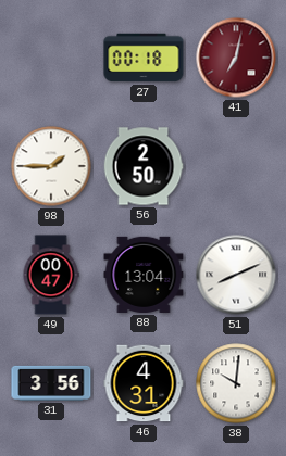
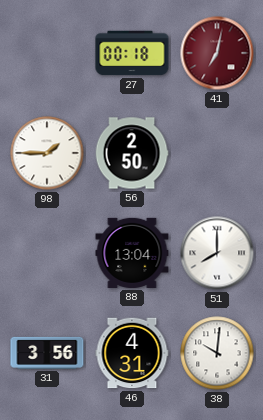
49: 00:47 -> none (51, 275)
51: 8:11 -> 8:00 (217, 253)
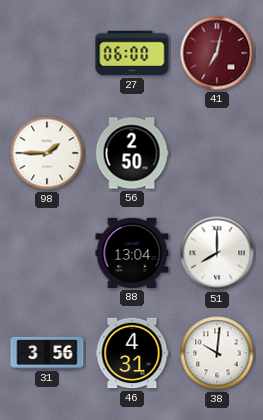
27: 00:18 -> 06:00 (132, 53)
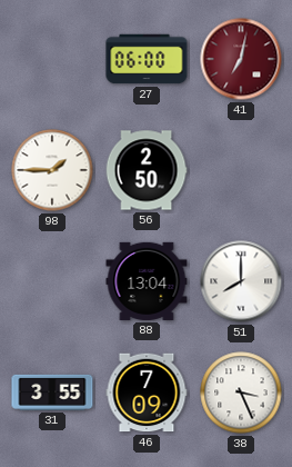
31: 3:56 -> 3:55 (52, 393)
46: 4:31 -> 7:09 (147, 393)
38: 10:01 -> 3:26 (241, 393)
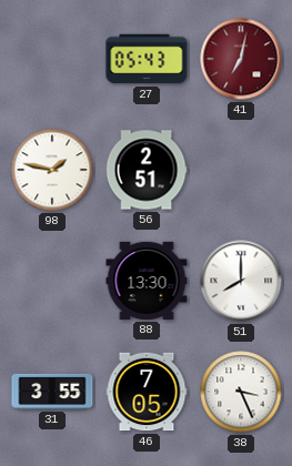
27: 06:00 -> 05:43 (147, 59)
98: 1:45 -> 1:47 (52, 170)
56: 2:50 -> 2:51 (147, 170)
88: 13:04 -> 13:30 (147, 281)
46: 7:09 -> 7:05 (147, 392)
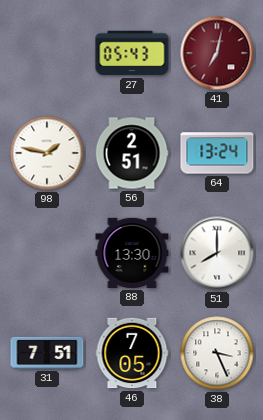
64: none -> 13:24 (217, 153)
31: 3:55 -> 7:51 (47, 353)
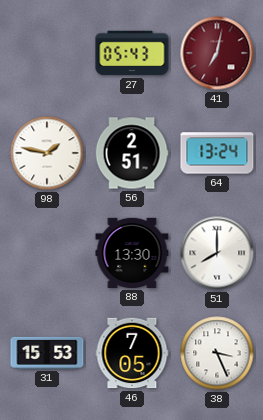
31: 7:51 -> 15:53 (47, 353)
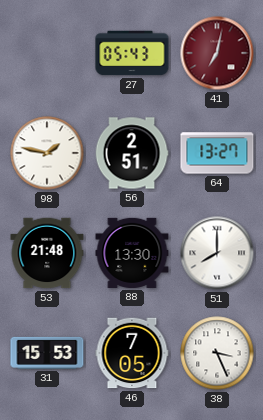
64: 13:24 -> 13:27 (217, 153)
53: none -> 21:48 (47, 253)
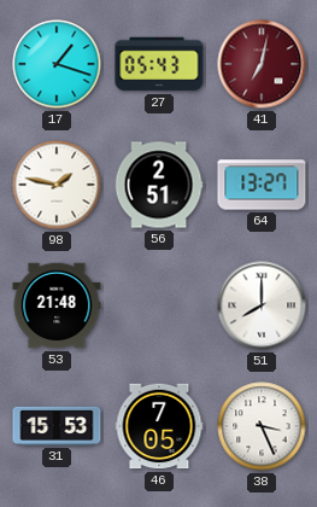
17: none -> 1:18 (57, 64)
88: 13:30 -> none (132, 253)
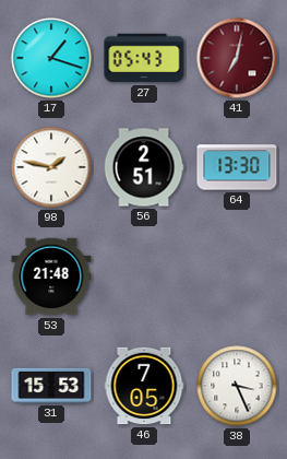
64: 13:27 -> 13:30 (237, 167)
51: 8:00 -> none (262, 305)
